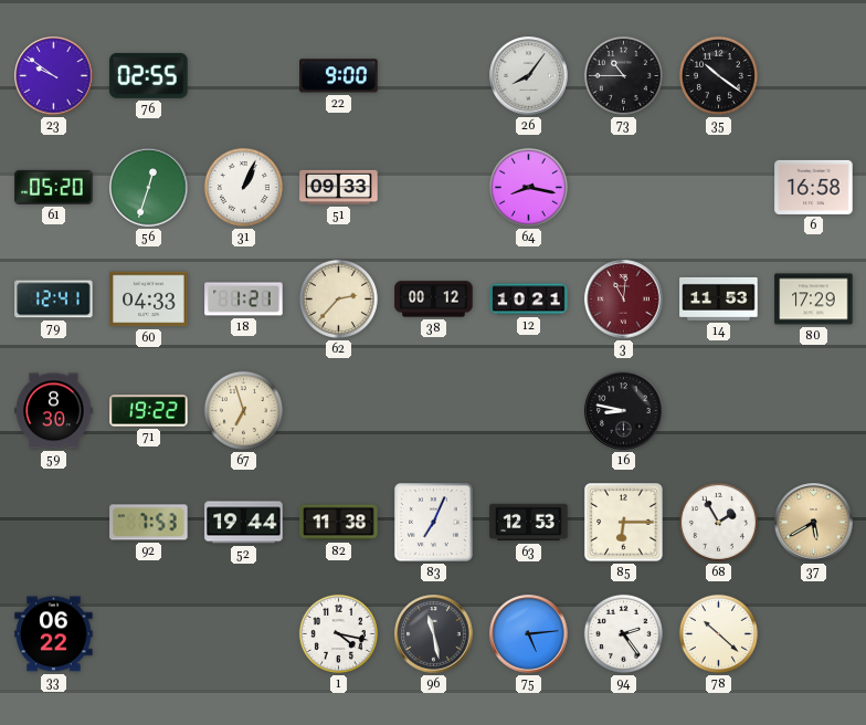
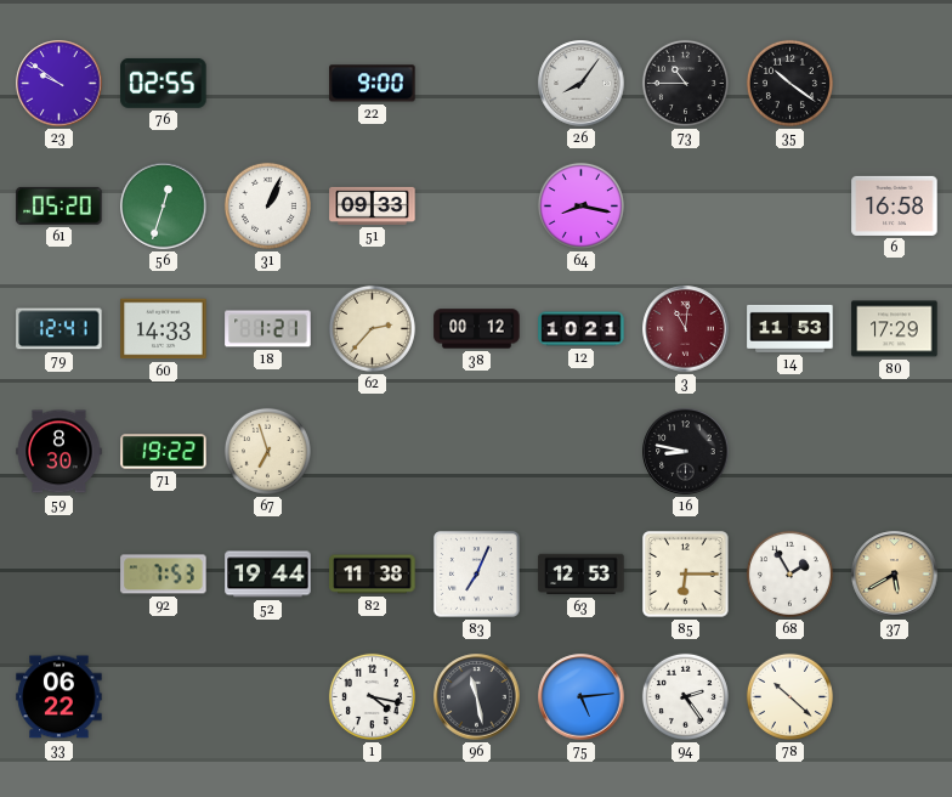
60: 04:33 -> 14:33 (164, 329)
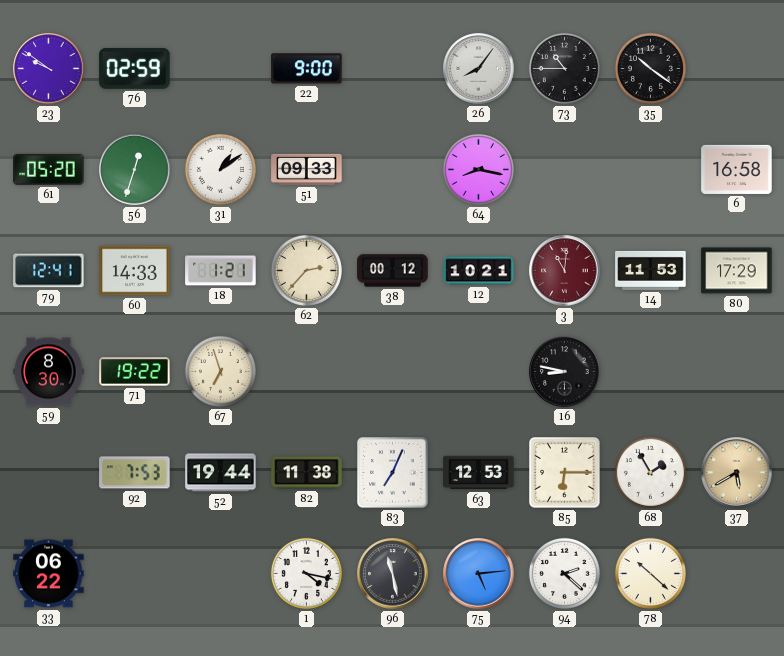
76: 02:55 -> 02:59 (135, 68)
31: 1:04 -> 1:09 (220, 169)
94: 2:24 -> 2:22 (564, 573)
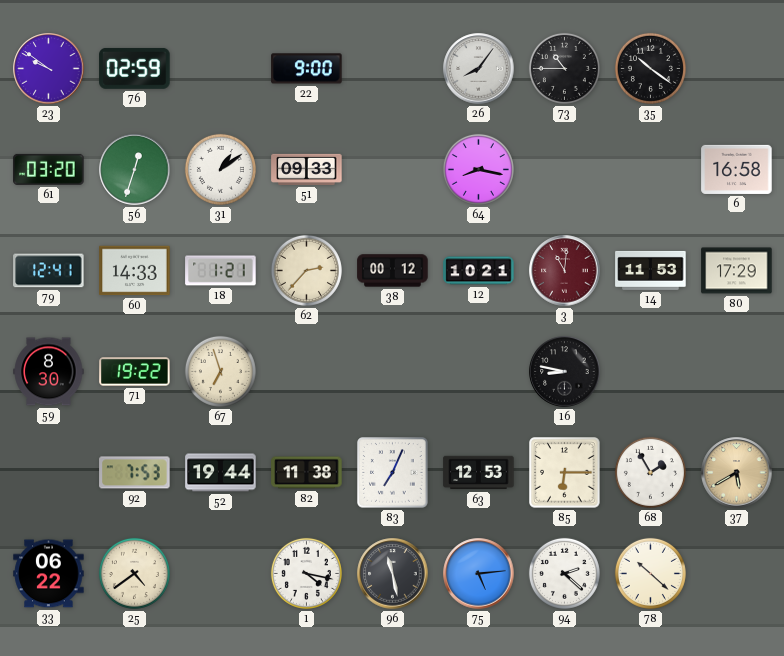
61: 05:20 -> 03:20 (49, 169)
25: none -> 4:39 (134, 573)
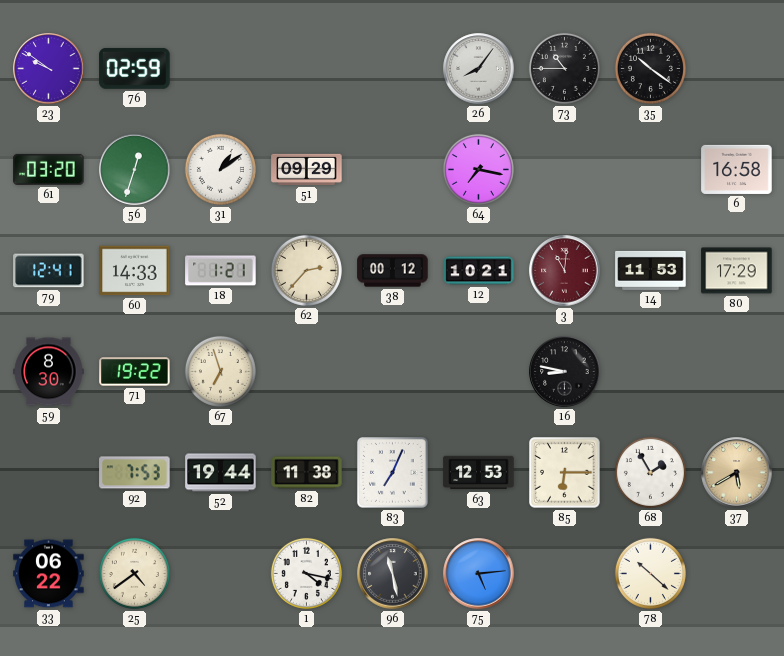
22: 9:00 -> none (307, 69)
51: 09:33 -> 09:29 (307, 169)
64: 8:17 -> 7:17 (478, 169)
94: 2:22 -> none (564, 573)
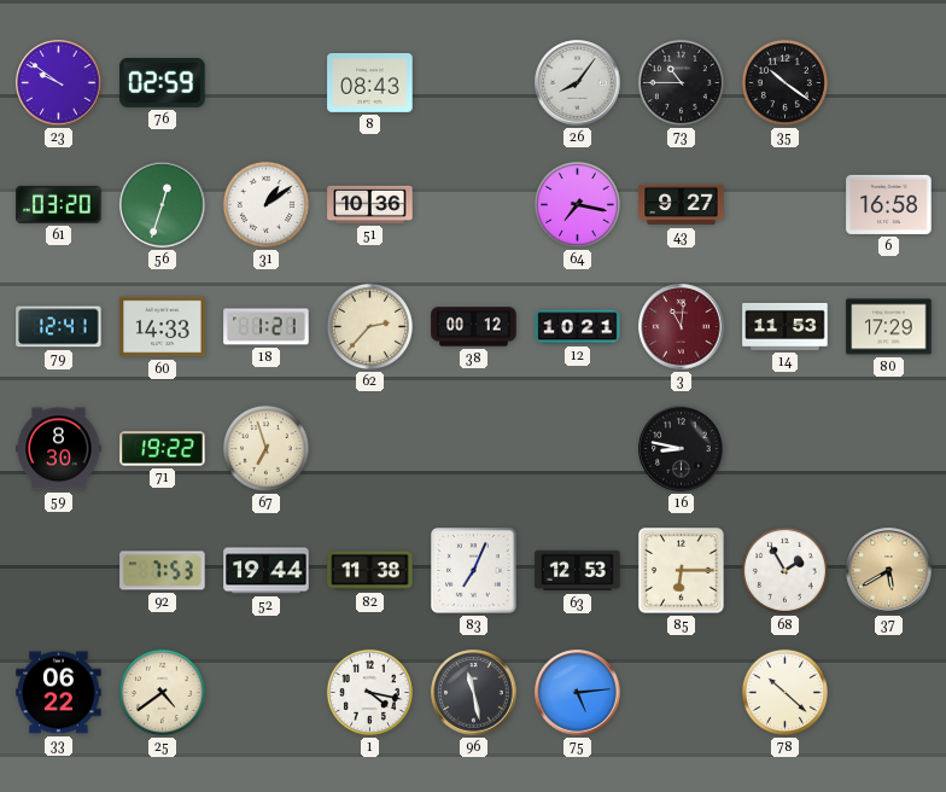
8: none -> 08:43 (370, 83)
51: 09:29 -> 10:36 (370, 204)
43: none -> 9:27 (682, 205)
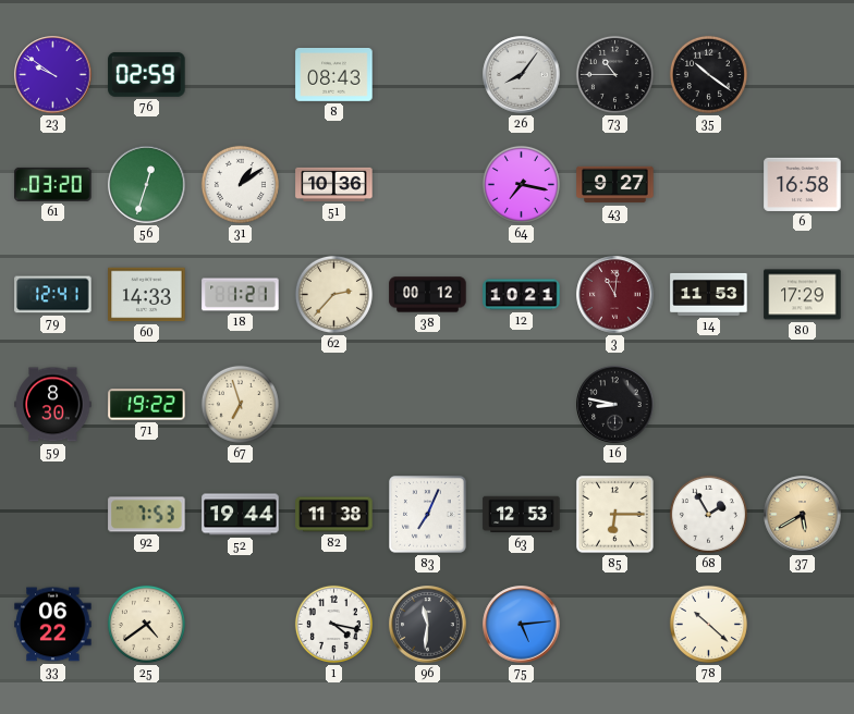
96: 11:28 -> 11:31 (428, 625)
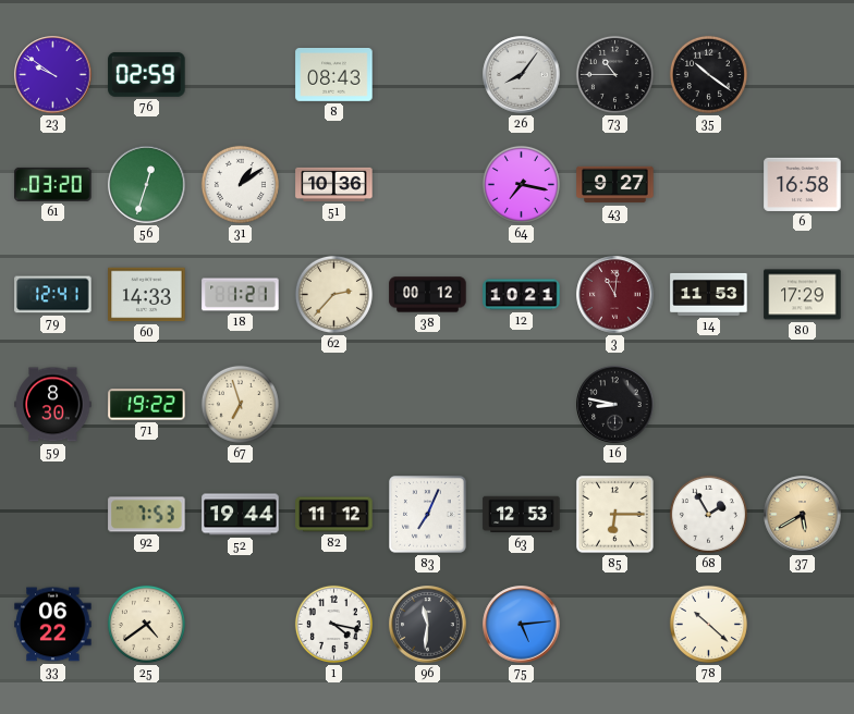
82: 11:38 -> 11:12 (334, 515)
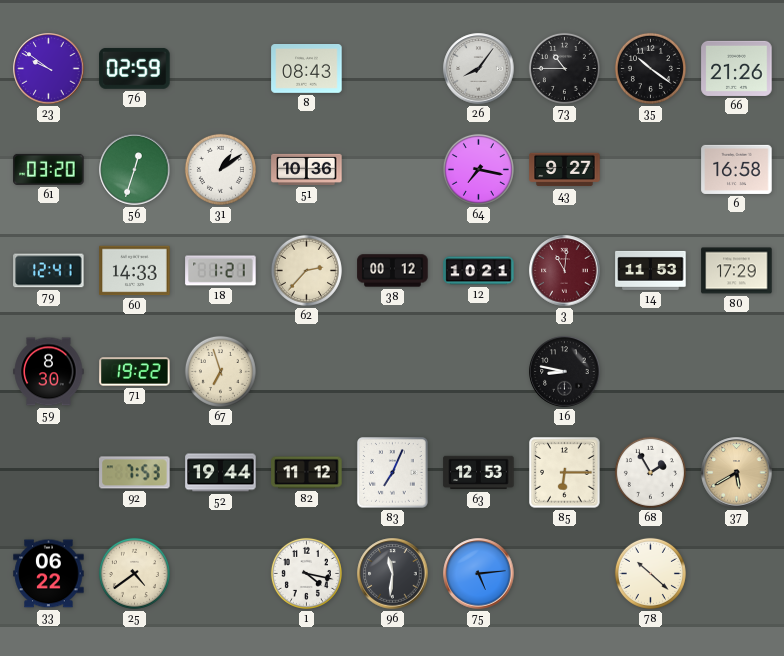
66: none -> 21:26 (737, 68)
